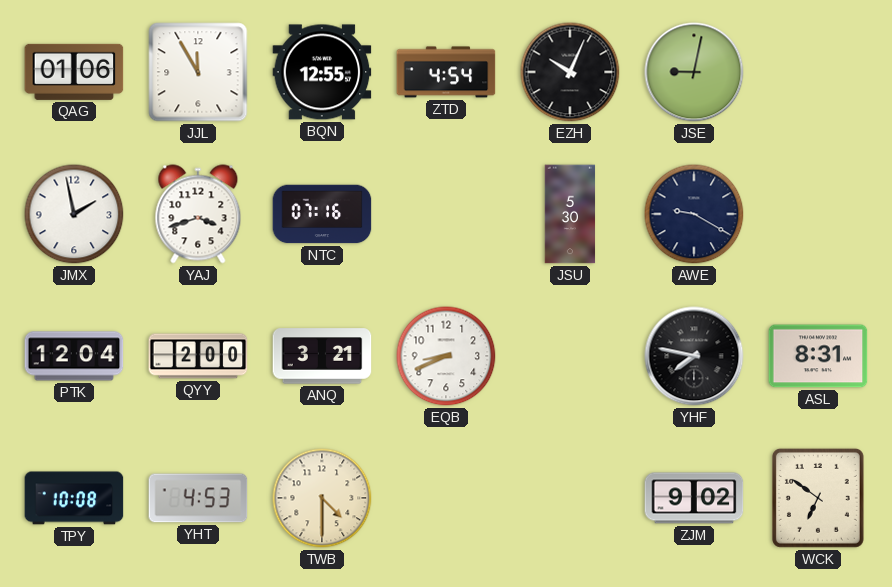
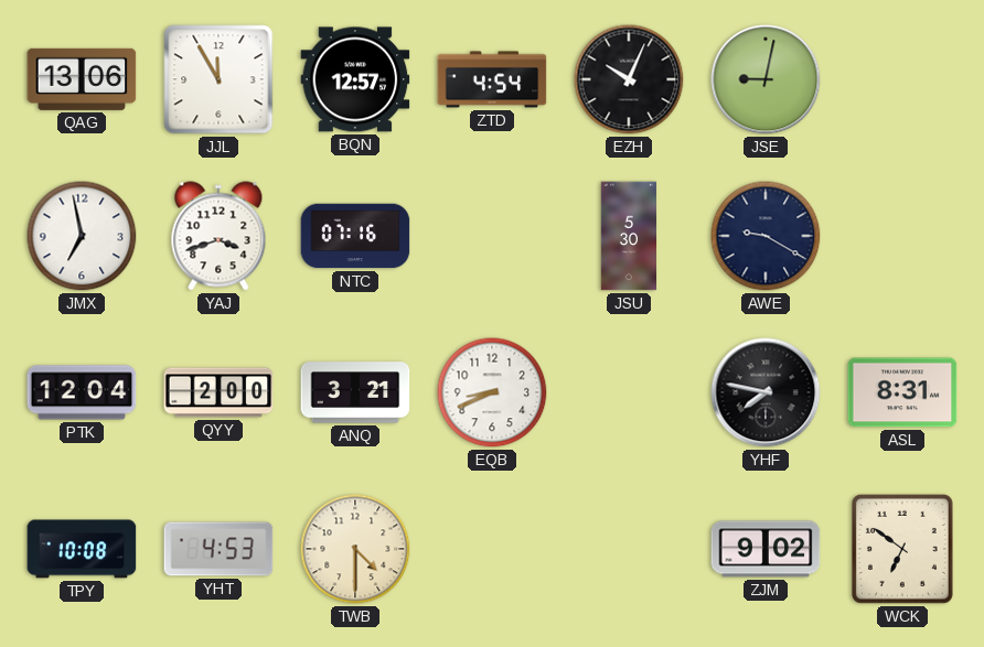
QAG: 01:06 -> 13:06 (82, 79)
BQN: 12:55 -> 12:57 (355, 79)
JMX: 1:58 -> 6:58 (82, 236)
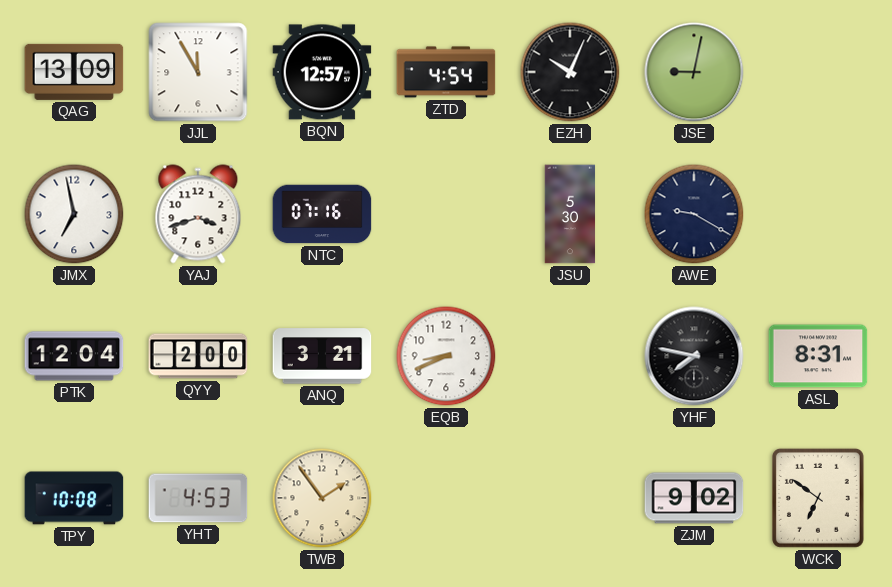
QAG: 13:06 -> 13:09 (74, 72)
TWB: 4:30 -> 1:54 (322, 498)
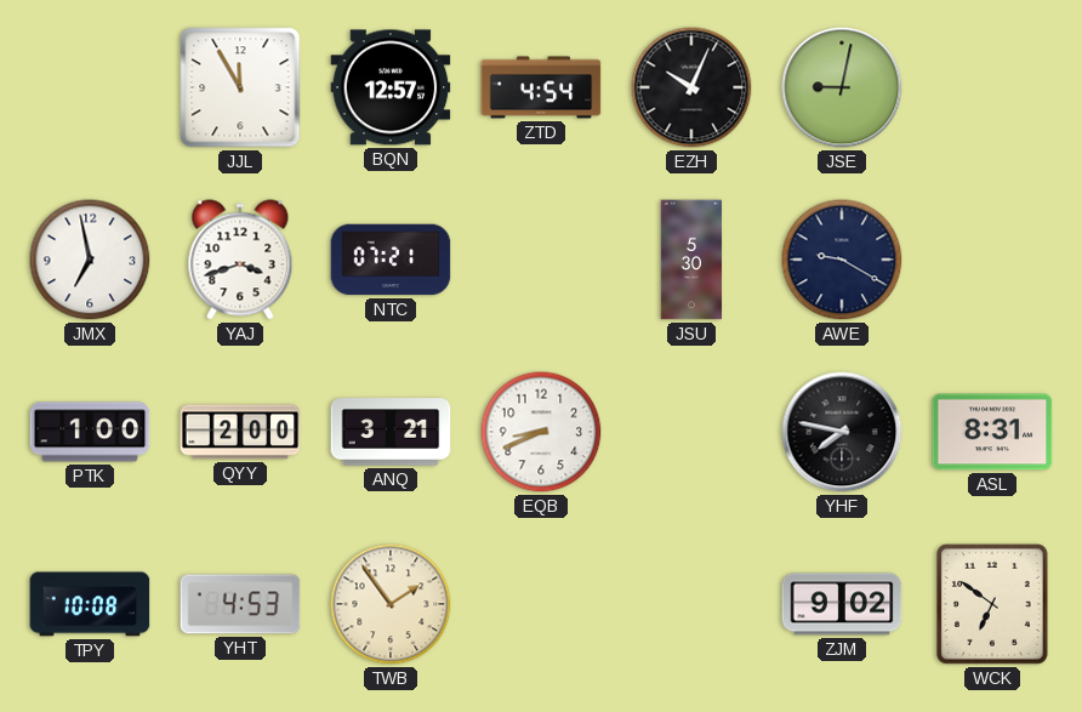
QAG: 13:09 -> none (74, 72)
NTC: 07:16 -> 07:21 (391, 260)
PTK: 12:04 -> 1:00 (90, 432)
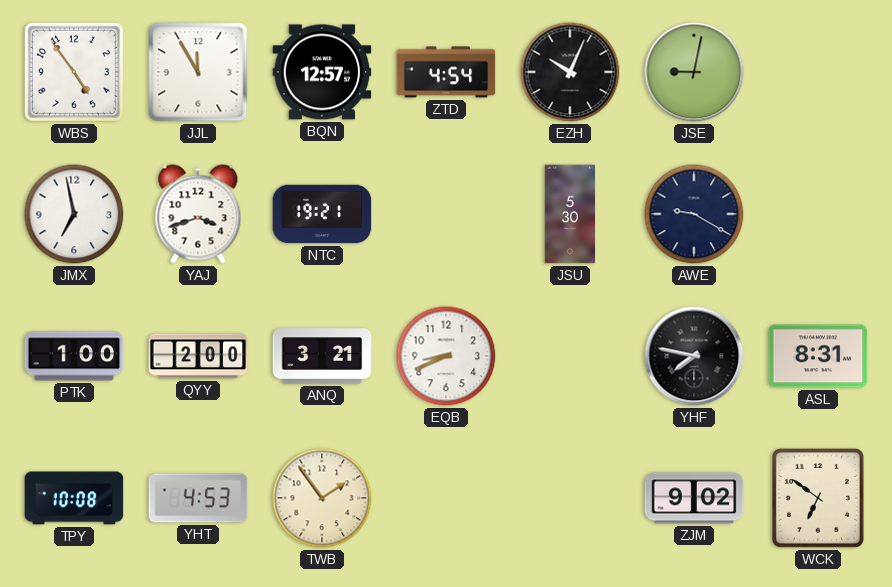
WBS: none -> 4:54 (74, 72)
NTC: 07:21 -> 19:21 (322, 214)
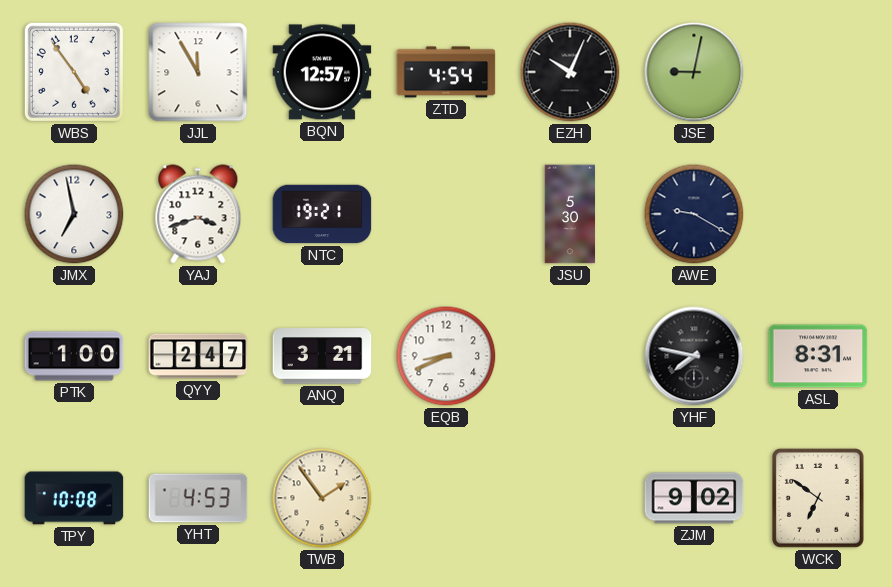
QYY: 2:00 -> 2:47 (198, 356)
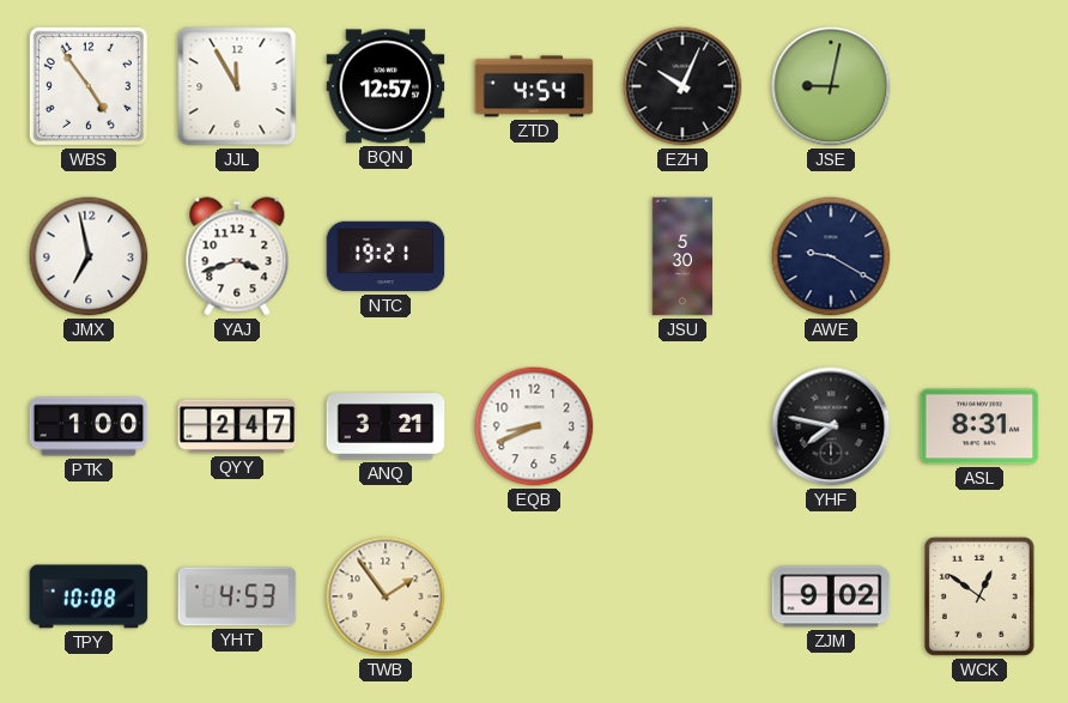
WCK: 6:51 -> 12:51 (979, 596)
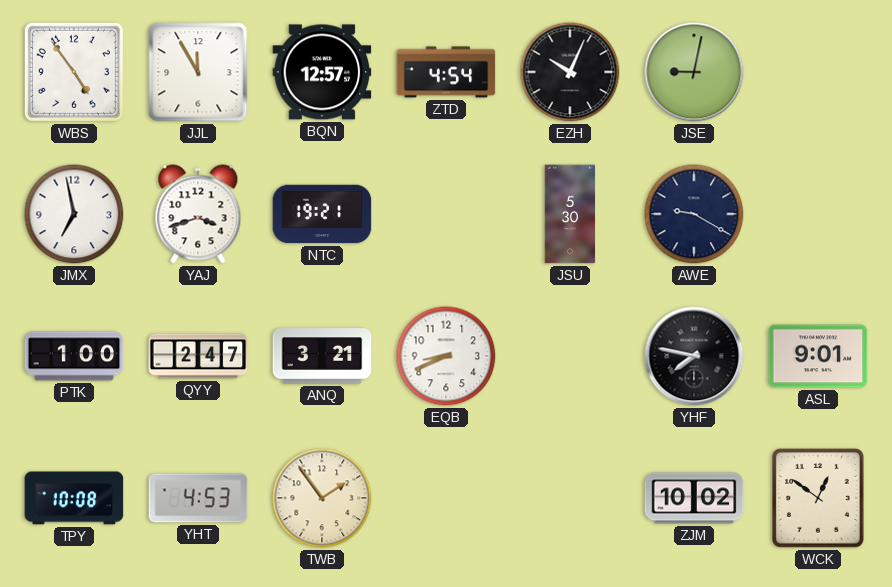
ASL: 8:31 -> 9:01 (818, 356)
ZJM: 9:02 -> 10:02 (694, 498)
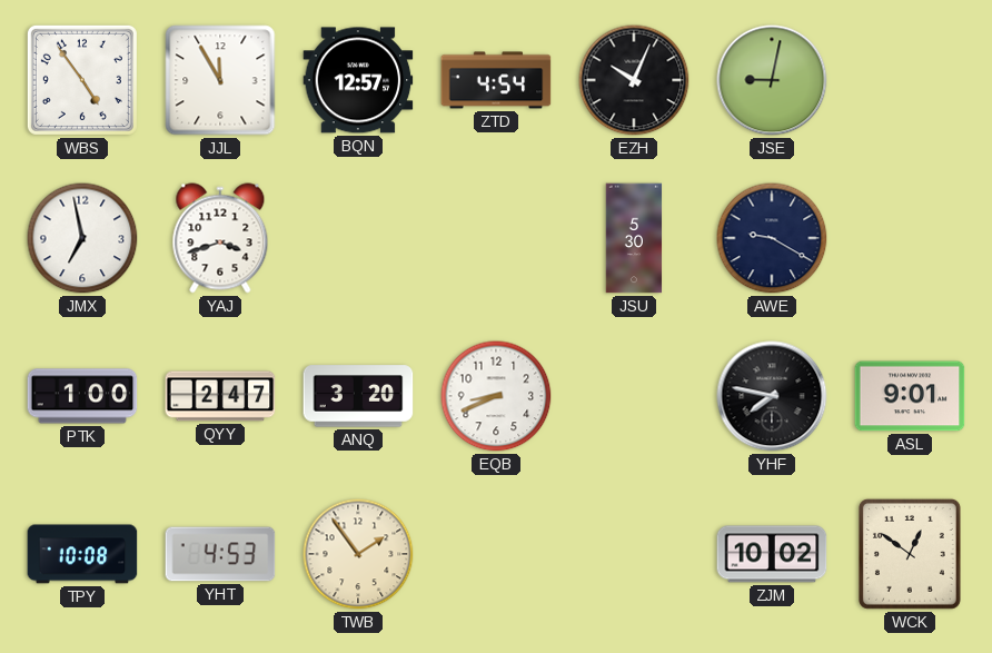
NTC: 19:21 -> none (322, 214)
ANQ: 3:21 -> 3:20 (358, 396)
